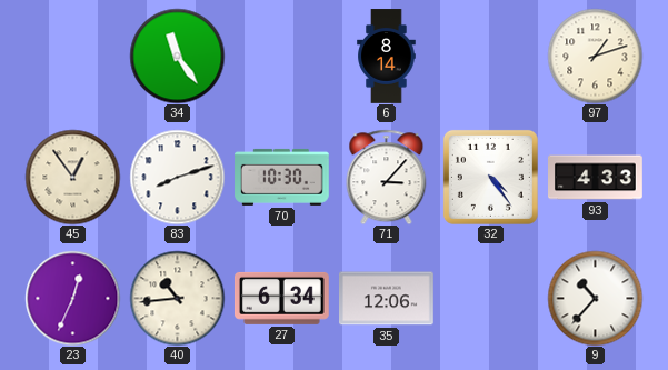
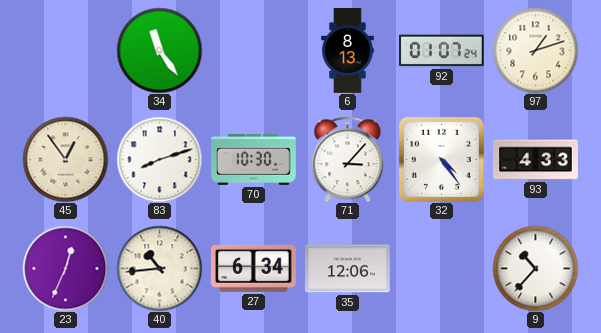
6: 8:14 -> 8:13 (348, 51)
92: none -> 01:07 (441, 51)
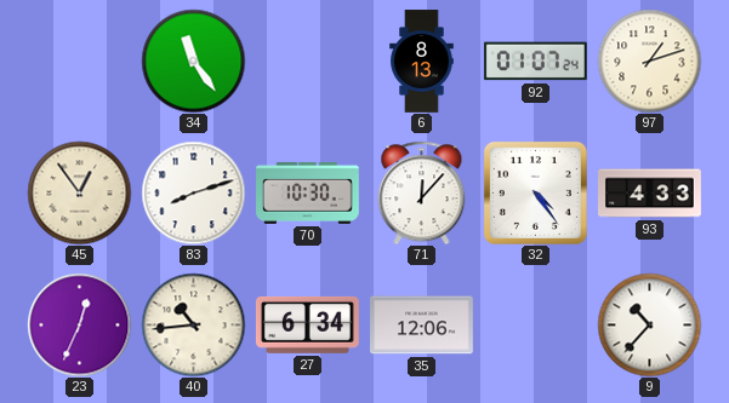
71: 3:07 -> 12:07 (422, 192)
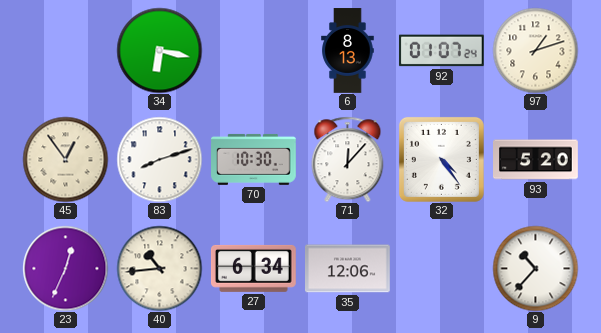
34: 11:24 -> 6:17 (159, 50)
93: 4:33 -> 5:20 (536, 160)
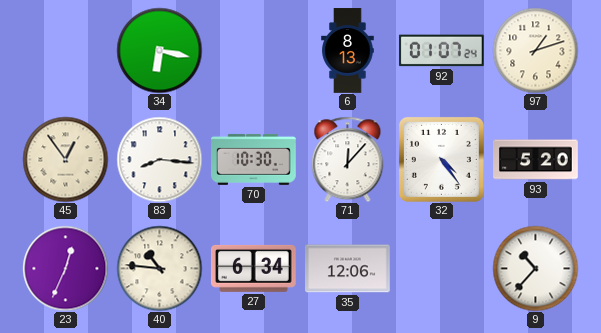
83: 8:12 -> 8:16 (159, 159)
40: 10:44 -> 10:46 (159, 268)
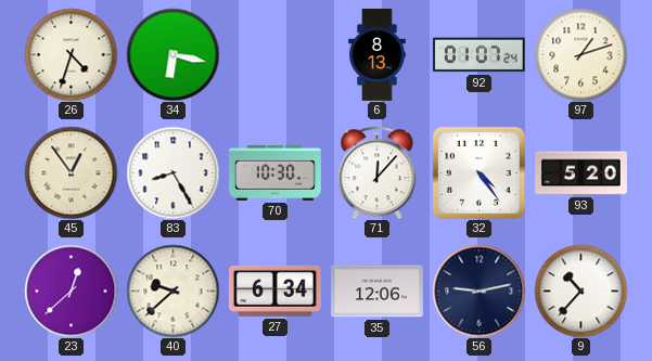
26: none -> 4:33 (71, 54)
83: 8:16 -> 8:25 (172, 172)
23: 12:34 -> 12:38 (71, 291)
40: 10:46 -> 9:38 (172, 291)
56: none -> 9:13 (478, 291)
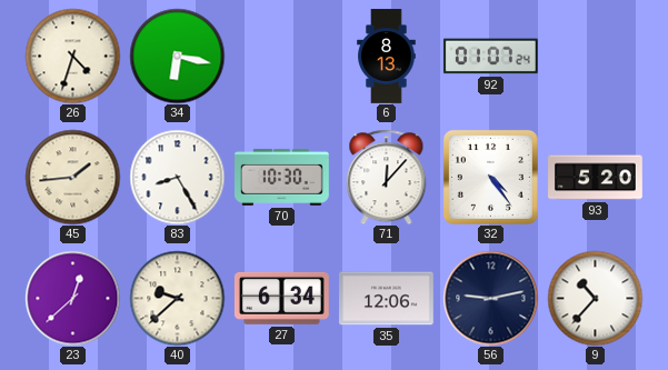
97: 1:12 -> none (580, 54)
45: 12:54 -> 1:44 (72, 177)
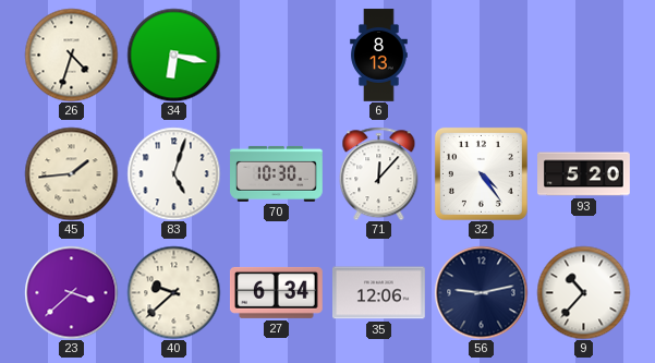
92: 01:07 -> none (490, 57)
83: 8:25 -> 5:03 (173, 173)
23: 12:38 -> 3:38 (71, 292)
